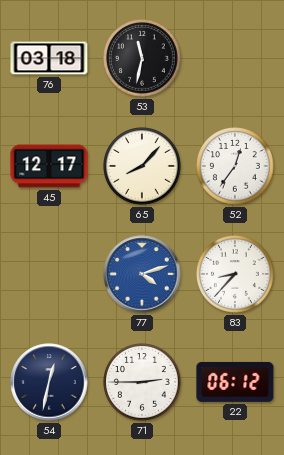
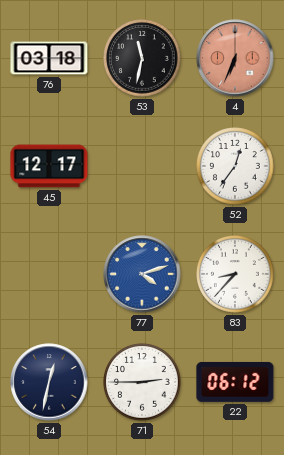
4: none -> 6:34 (235, 58)
65: 8:07 -> none (142, 166)
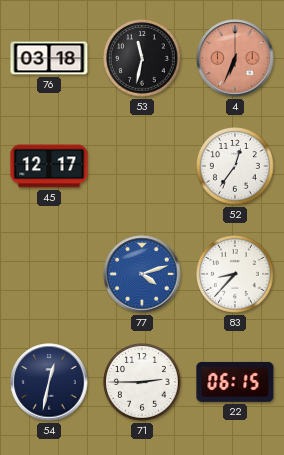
22: 06:12 -> 06:15 (235, 382)
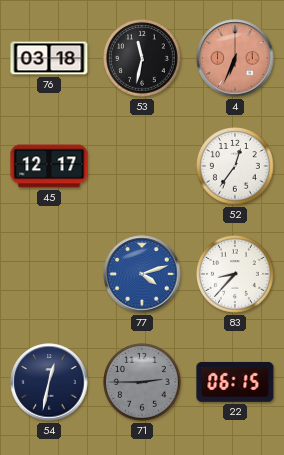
71 dial: white -> grey (142, 382)
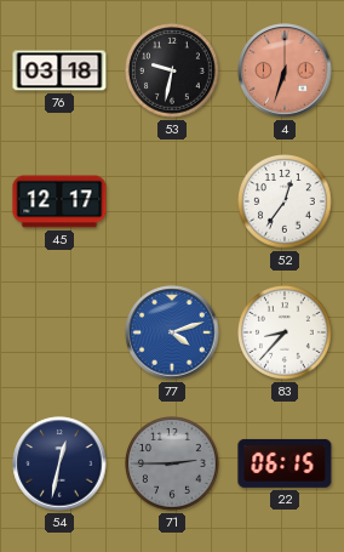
53: 11:32 -> 9:32 (172, 70)
4: 6:34 -> 6:33 (285, 70)
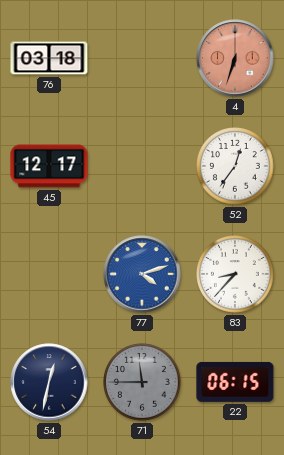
53: 9:32 -> none (172, 70)
71: 2:45 -> 11:45 (142, 382)
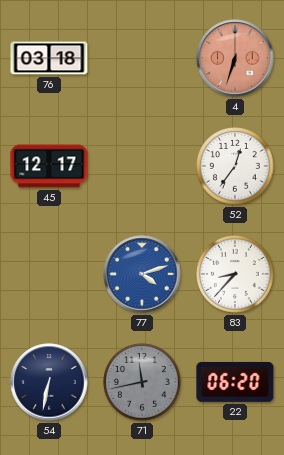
54: 12:32 -> 6:32 (49, 382)
71: 11:45 -> 11:43 (142, 382)
22: 06:15 -> 06:20 (235, 382)
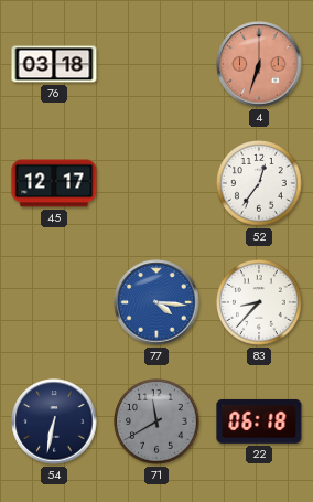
77: 4:12 -> 4:16 (156, 302)
71: 11:43 -> 11:40 (156, 421)
22: 06:20 -> 06:18 (259, 421)
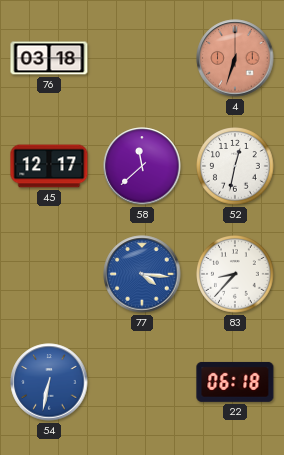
58: none -> 11:38 (142, 166)
52: 12:36 -> 12:32 (235, 166)
54 dial: navy -> blue (49, 382)
71: 11:40 -> none (156, 421)
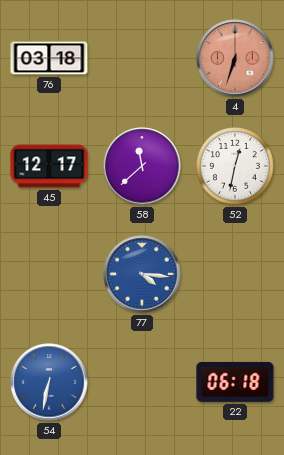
83: 8:37 -> none (235, 274)
